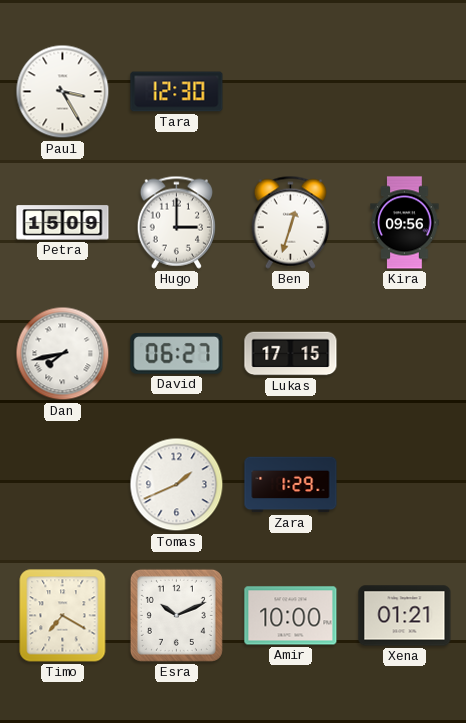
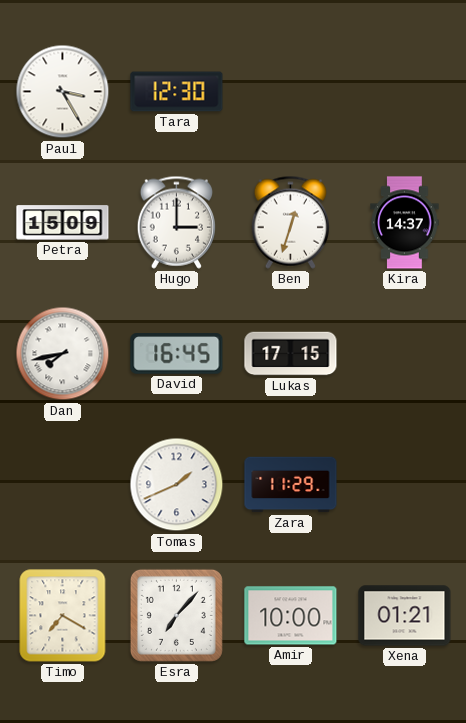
Kira: 09:56 -> 14:37 (405, 223)
David: 06:27 -> 16:45 (177, 354)
Zara: 1:29 -> 11:29 (291, 485)
Esra: 10:11 -> 7:07 (176, 615)
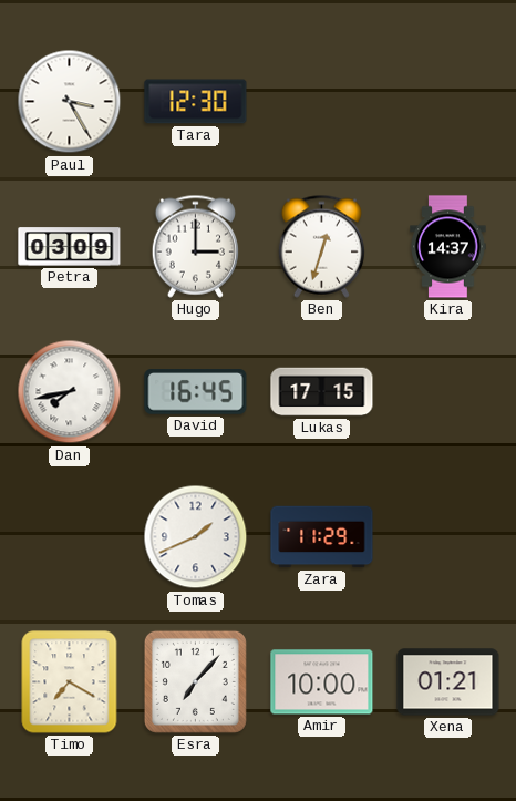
Petra: 15:09 -> 03:09 (70, 247)
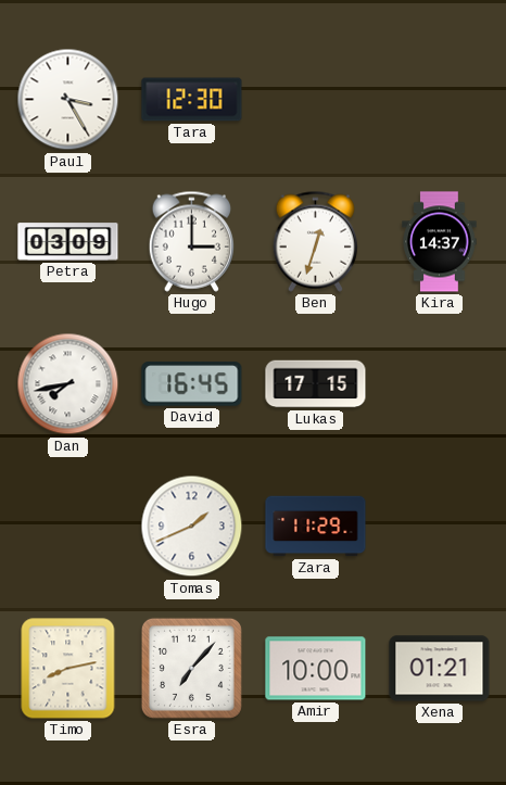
Timo: 7:20 -> 8:13 (68, 669)
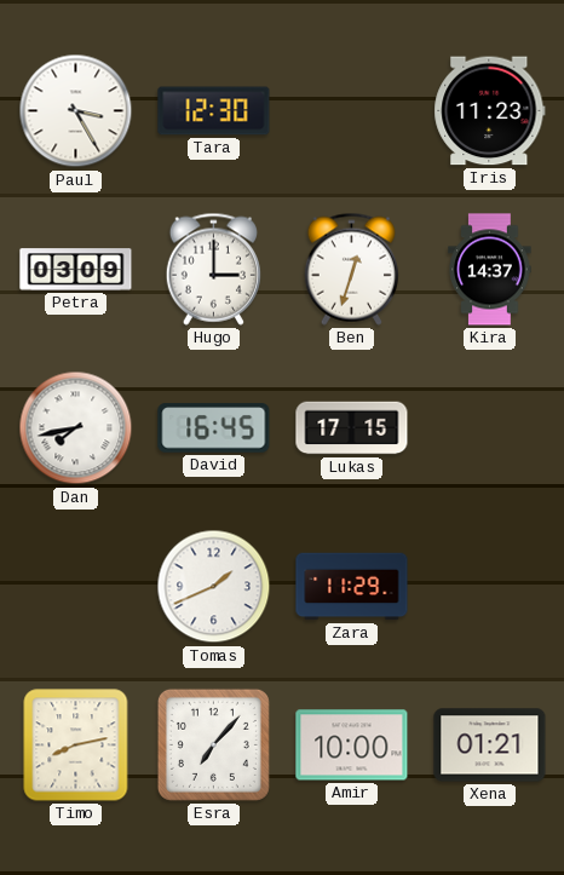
Iris: none -> 11:23 (490, 111)
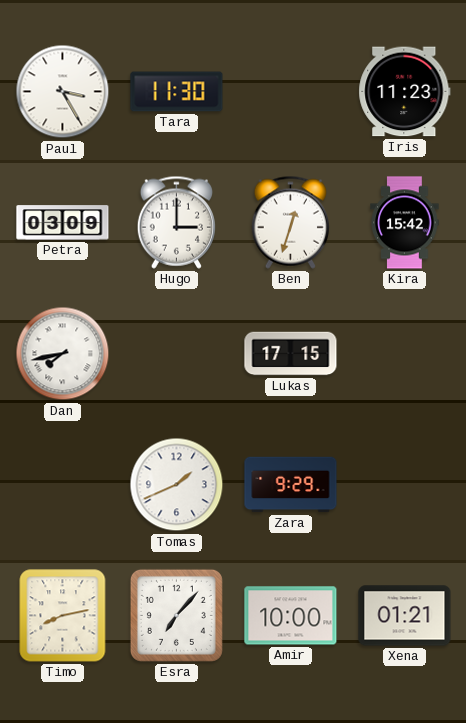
Tara: 12:30 -> 11:30 (177, 92)
Kira: 14:37 -> 15:42 (405, 223)
David: 16:45 -> none (214, 428)
Zara: 11:29 -> 9:29 (291, 485)
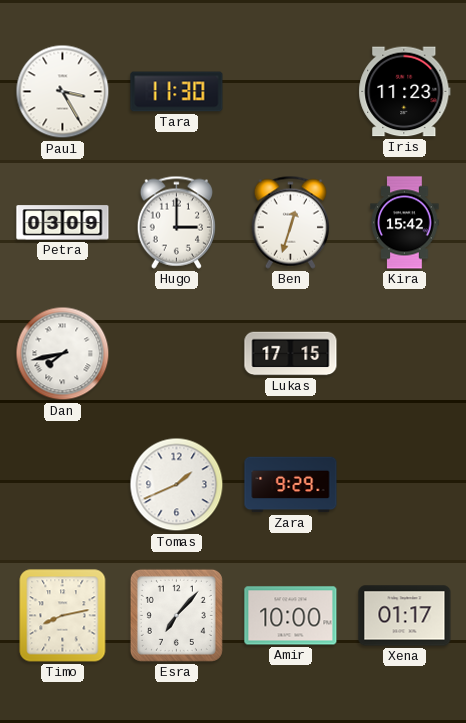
Xena: 01:21 -> 01:17 (405, 616)
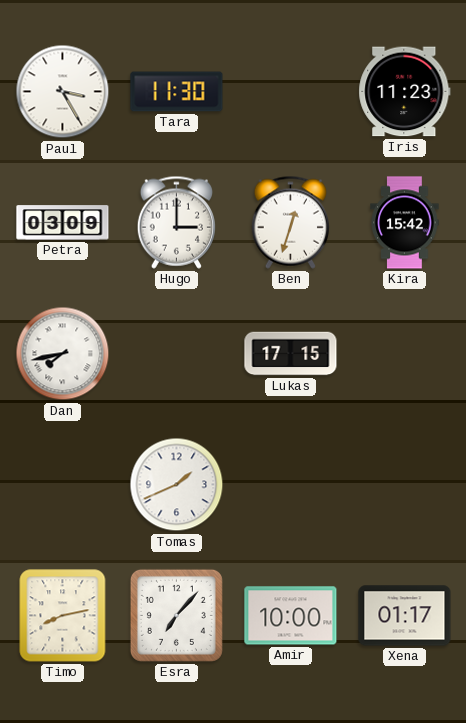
Zara: 9:29 -> none (291, 485)
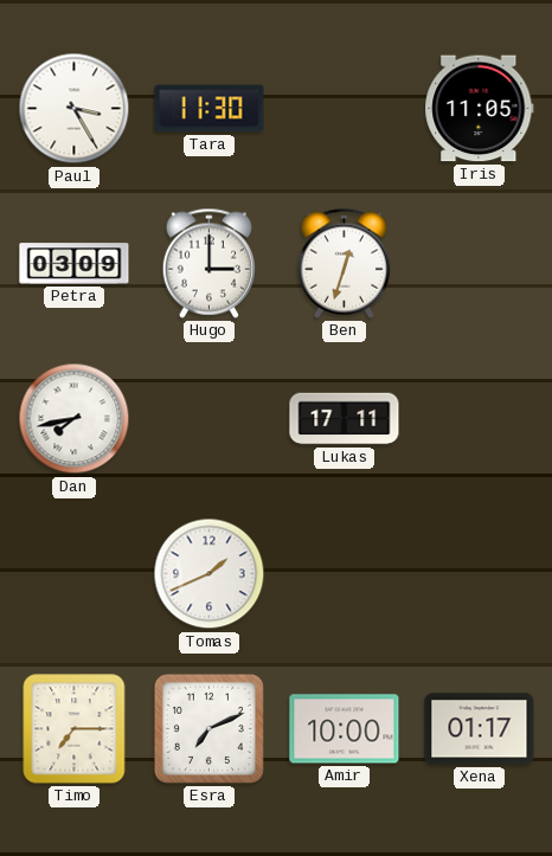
Iris: 11:23 -> 11:05 (480, 109)
Kira: 15:42 -> none (405, 223)
Lukas: 17:15 -> 17:11 (345, 419)
Timo: 8:13 -> 7:15 (75, 729)
Esra: 7:07 -> 7:11 (208, 728)
